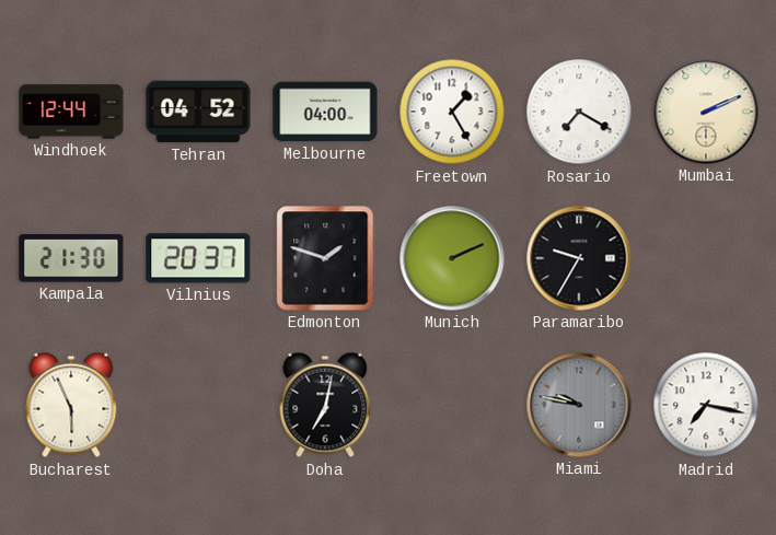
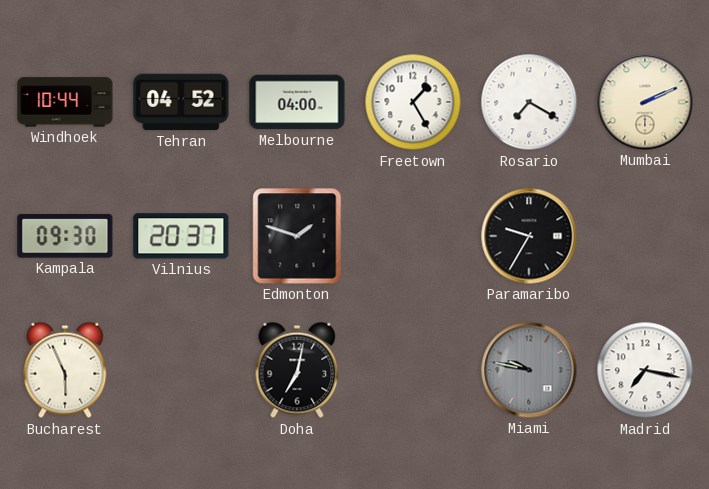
Windhoek: 12:44 -> 10:44 (65, 102)
Kampala: 21:30 -> 09:30 (65, 236)
Munich: 2:11 -> none (452, 258)
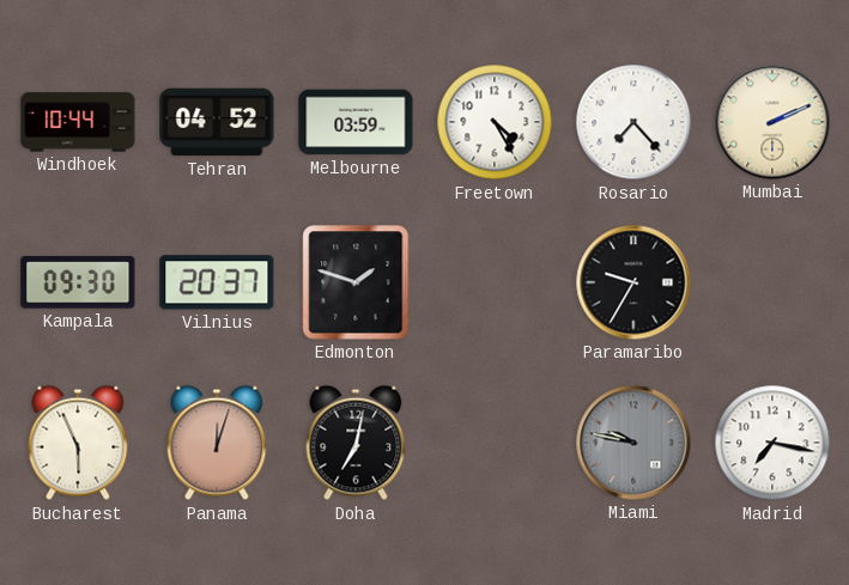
Melbourne: 04:00 -> 03:59 (356, 122)
Freetown: 1:25 -> 4:25 (495, 122)
Rosario: 7:20 -> 7:23 (633, 122)
Panama: none -> 12:03 (217, 443)
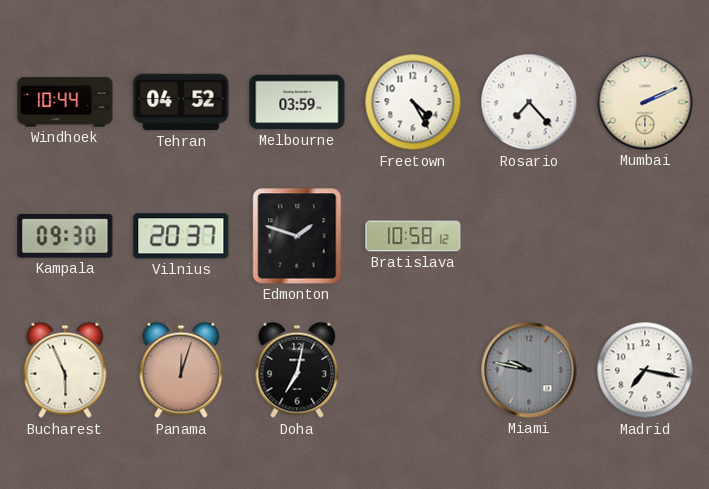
Bratislava: none -> 10:58 (413, 236)
Paramaribo: 9:35 -> none (633, 282)
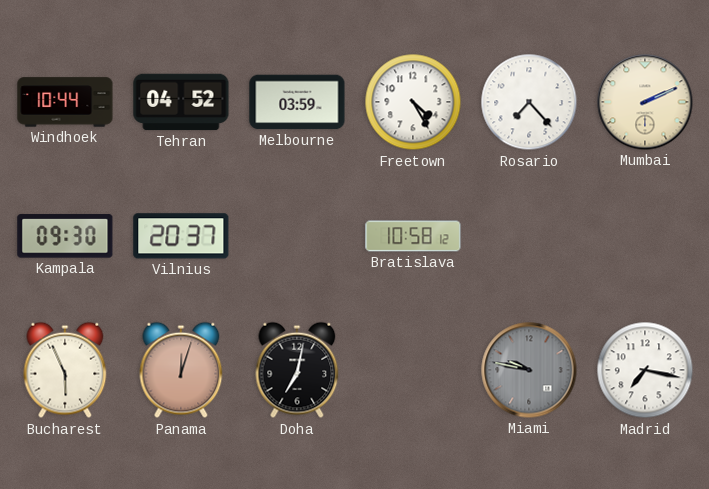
Edmonton: 1:48 -> none (297, 236)
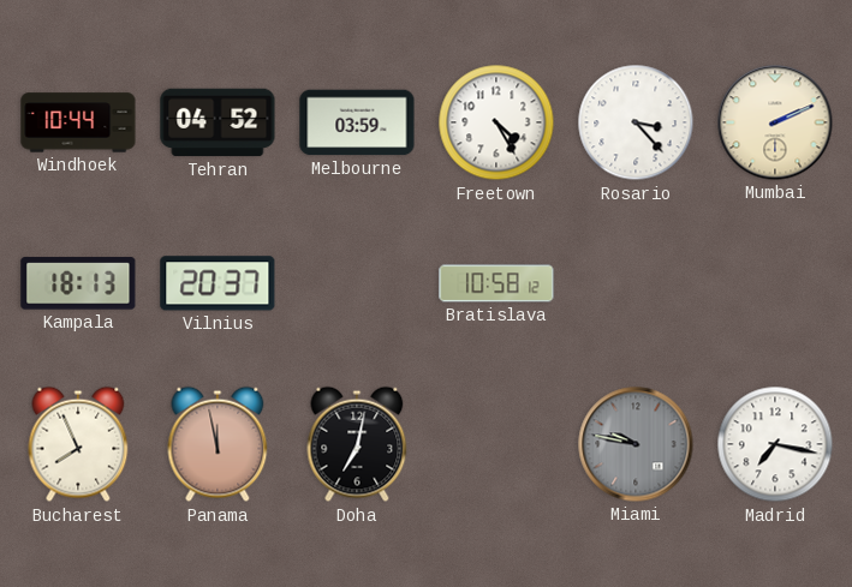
Rosario: 7:23 -> 3:23 (636, 122)
Kampala: 09:30 -> 18:13 (78, 283)
Bucharest: 5:56 -> 7:56 (78, 444)
Panama: 12:03 -> 11:58 (218, 444)
